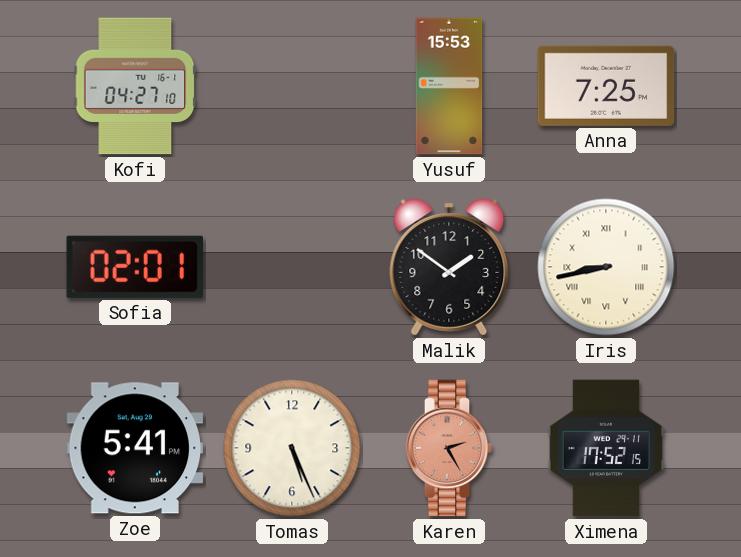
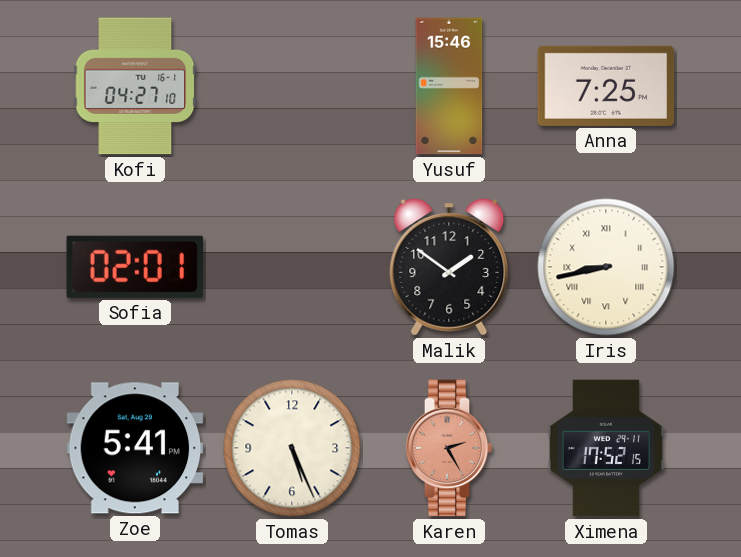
Yusuf: 15:53 -> 15:46 (449, 86)
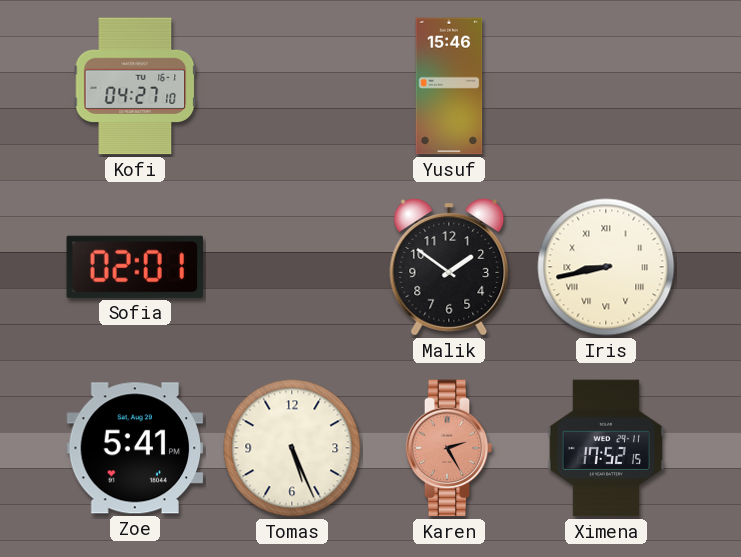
Anna: 7:25 -> none (606, 86)
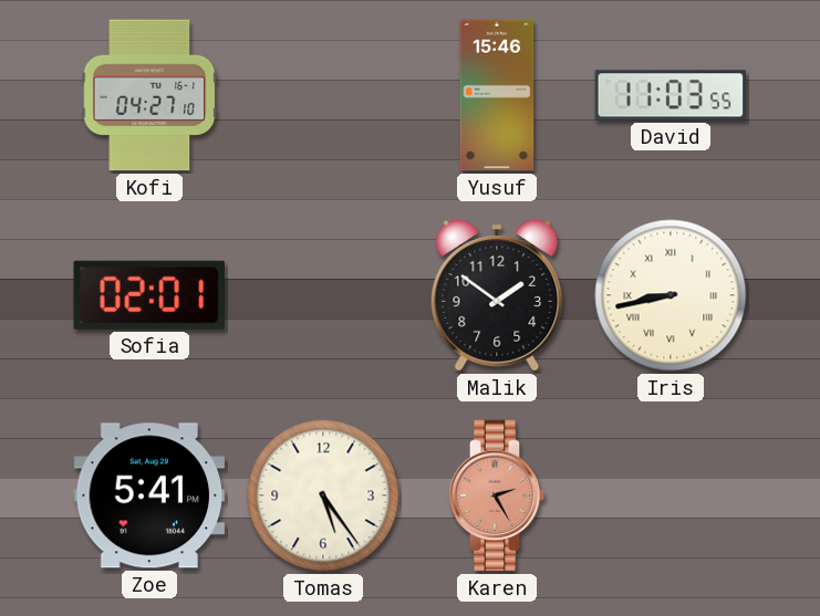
David: none -> 11:03 (671, 95)
Tomas: 5:26 -> 5:24 (323, 495)
Ximena: 17:52 -> none (606, 448)
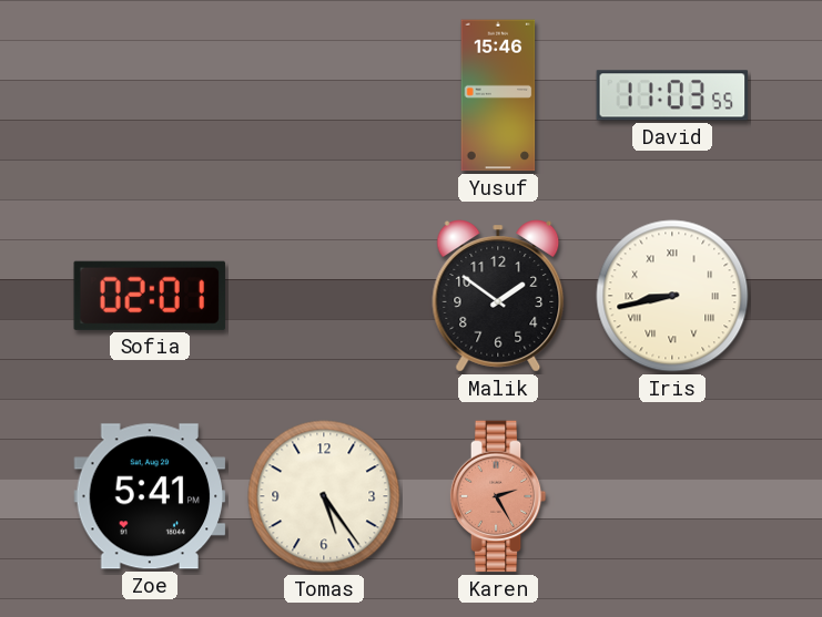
Kofi: 04:27 -> none (149, 95)
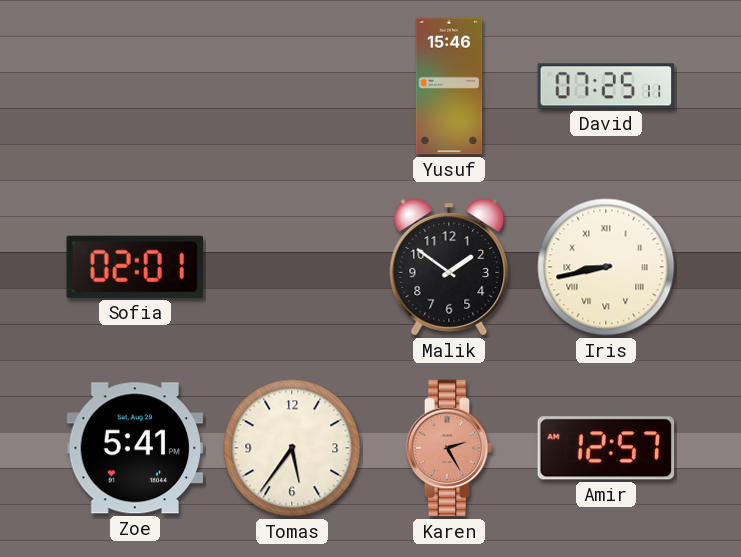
David: 11:03 -> 07:25 (606, 86)
Tomas: 5:24 -> 5:36 (292, 448)
Amir: none -> 12:57 (606, 448)
